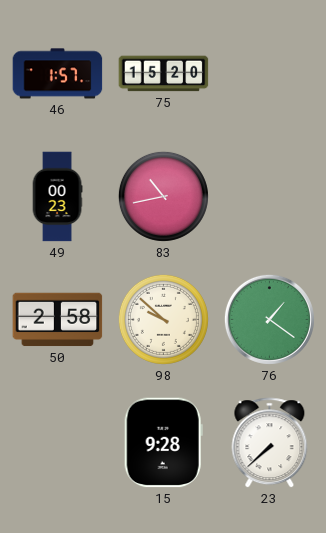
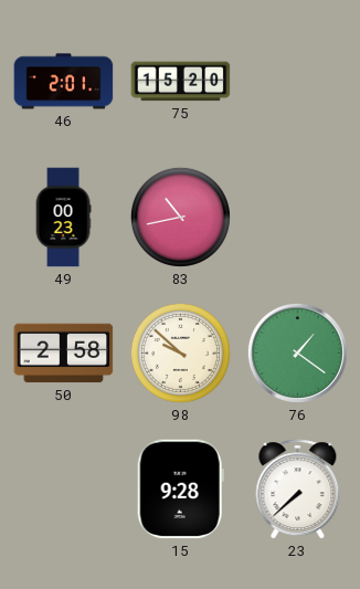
46: 1:57 -> 2:01 (64, 82)
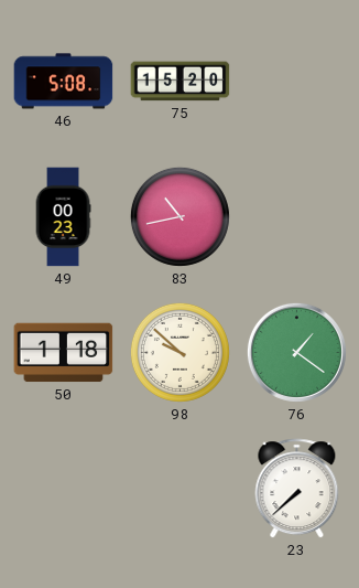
46: 2:01 -> 5:08 (64, 82)
50: 2:58 -> 1:18 (64, 353)
15: 9:28 -> none (180, 490)
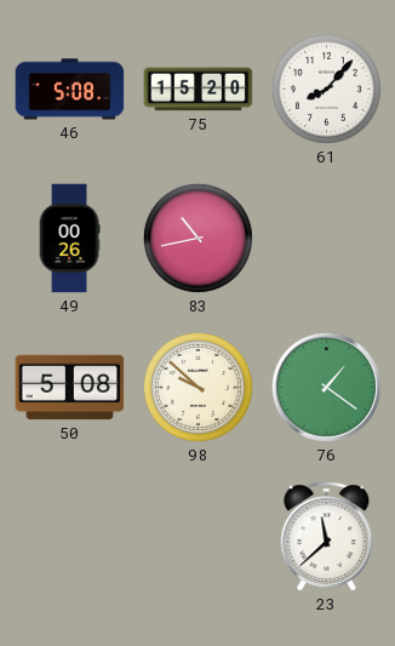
61: none -> 8:07 (326, 88)
49: 00:23 -> 00:26 (69, 239)
50: 1:18 -> 5:08 (70, 388)
23: 7:38 -> 11:38 (327, 537)
